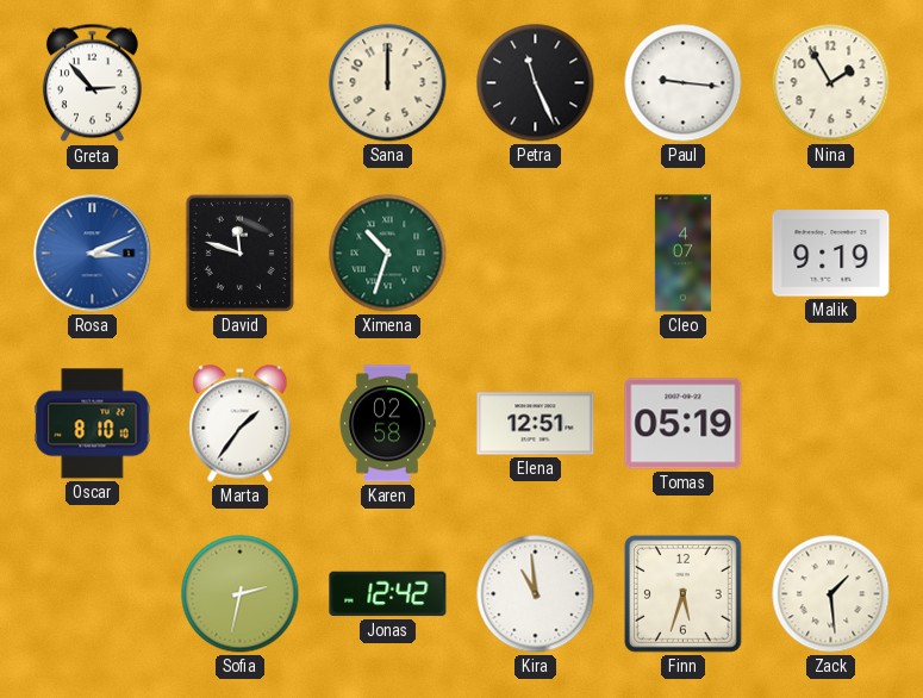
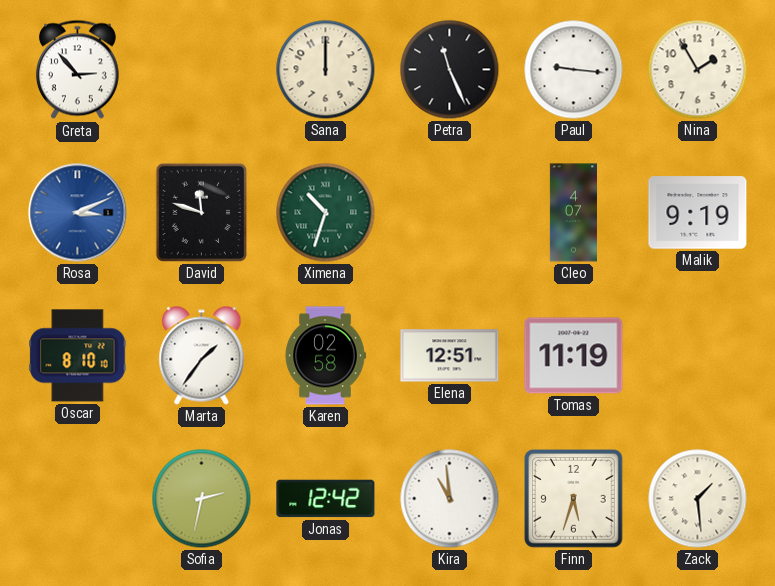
Tomas: 05:19 -> 11:19 (574, 356)
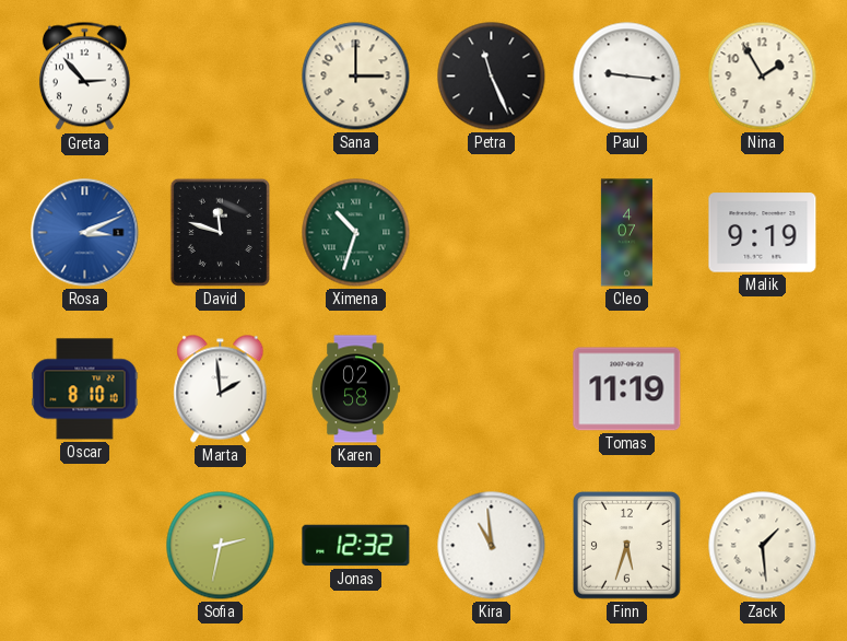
Sana: 12:00 -> 3:00 (356, 77)
Marta: 1:36 -> 1:59 (221, 389)
Elena: 12:51 -> none (450, 356)
Jonas: 12:42 -> 12:32 (356, 546)
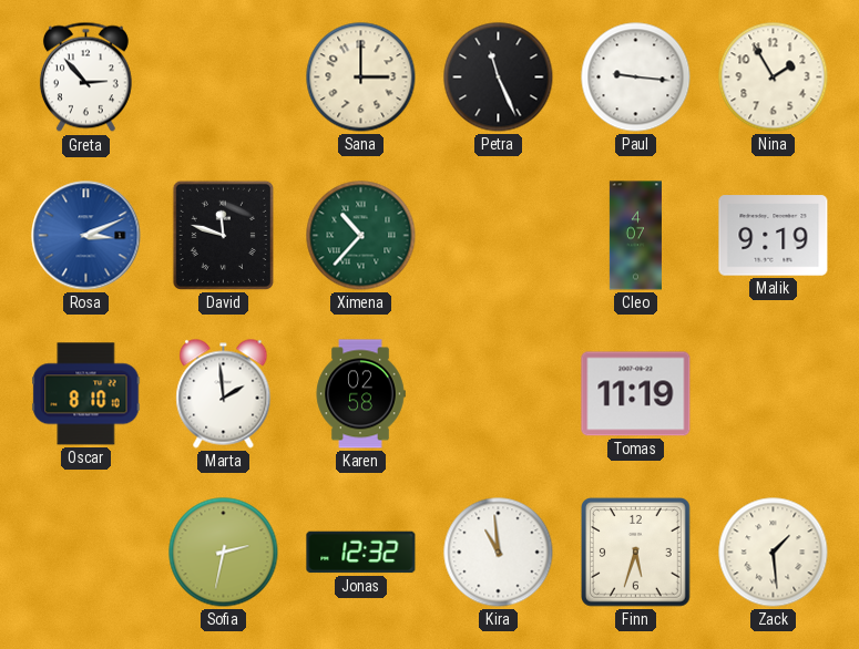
Ximena: 10:33 -> 10:37 (361, 236)
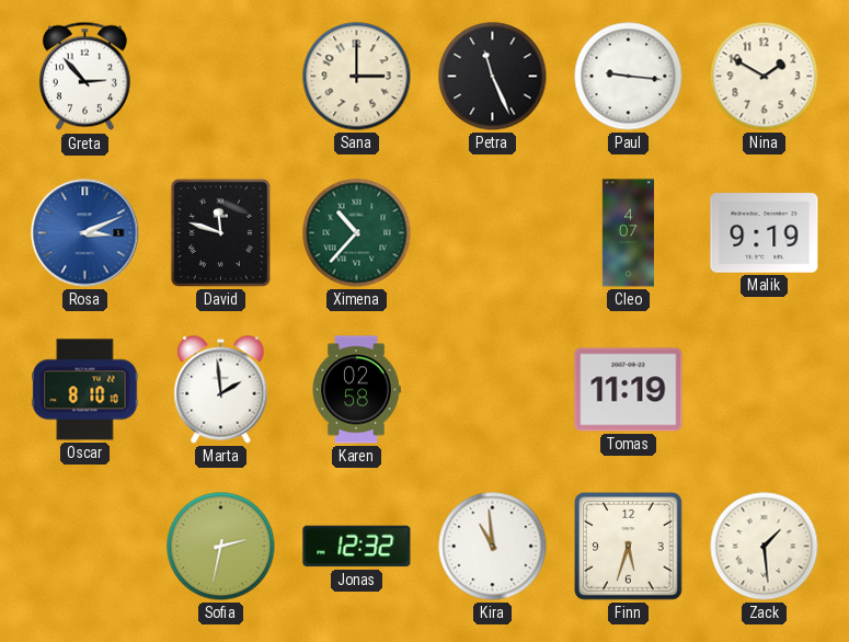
Nina: 1:55 -> 1:50 (765, 77)
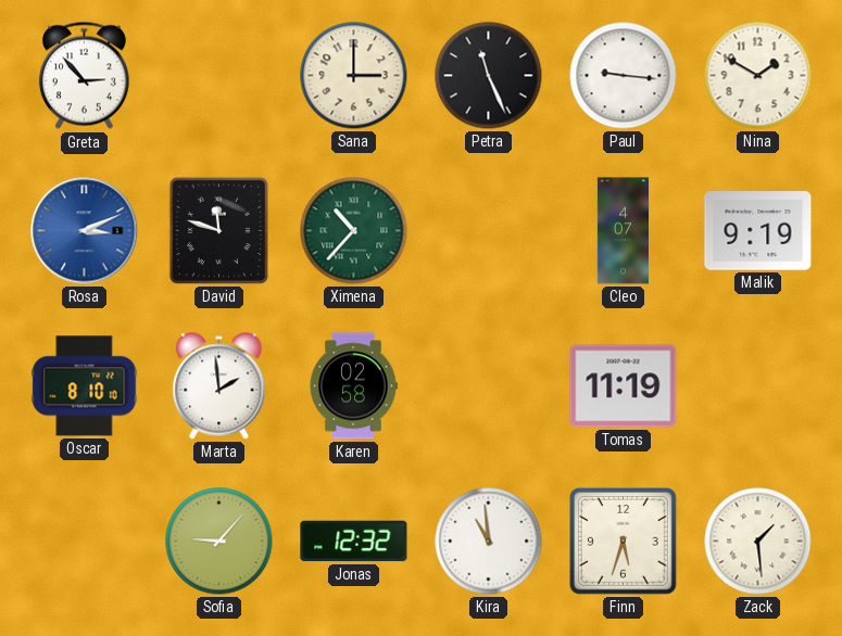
Sofia: 2:32 -> 9:07 (219, 542)
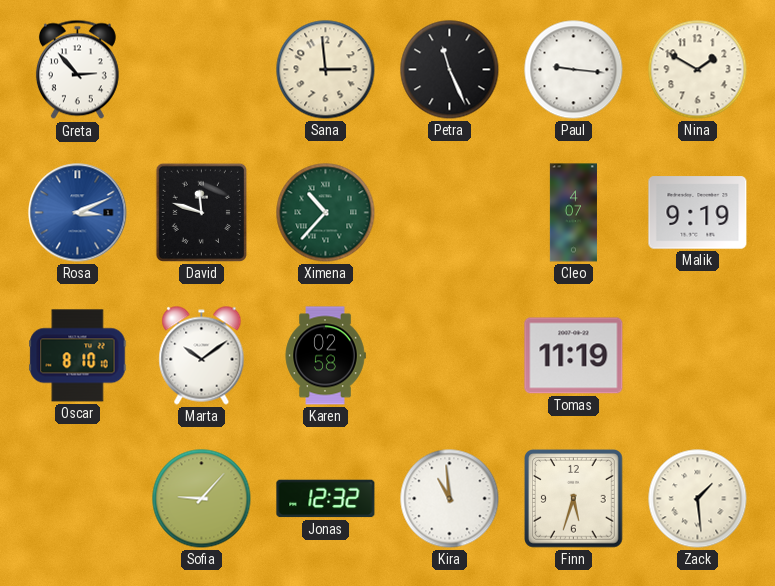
Sana: 3:00 -> 2:59 (326, 70)
Marta: 1:59 -> 10:09 (202, 356)
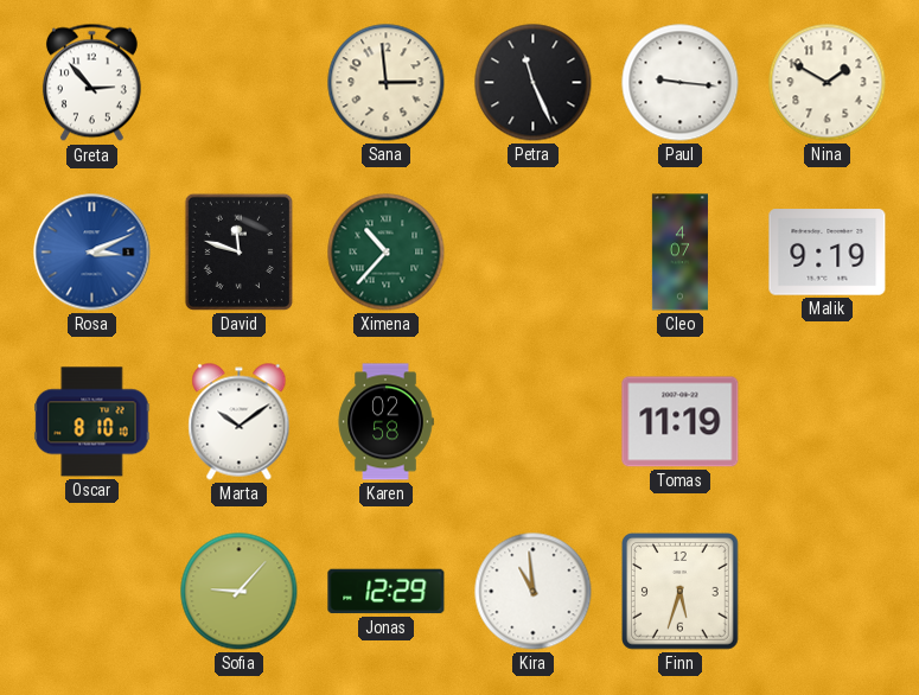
Jonas: 12:32 -> 12:29 (387, 592)
Zack: 1:29 -> none (698, 499)
